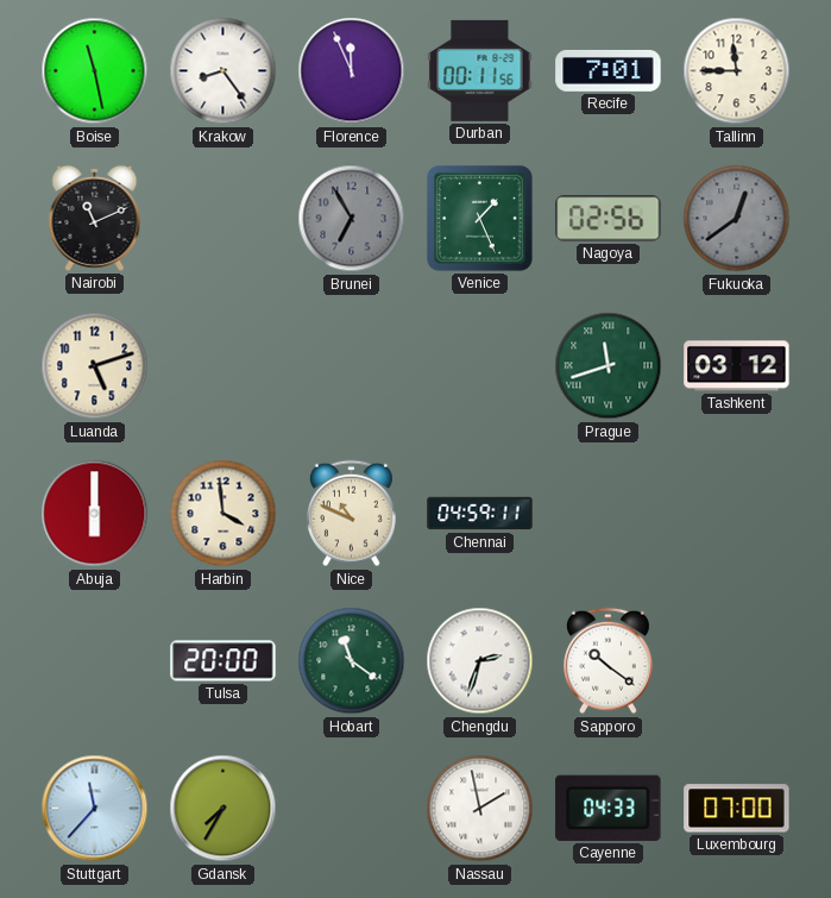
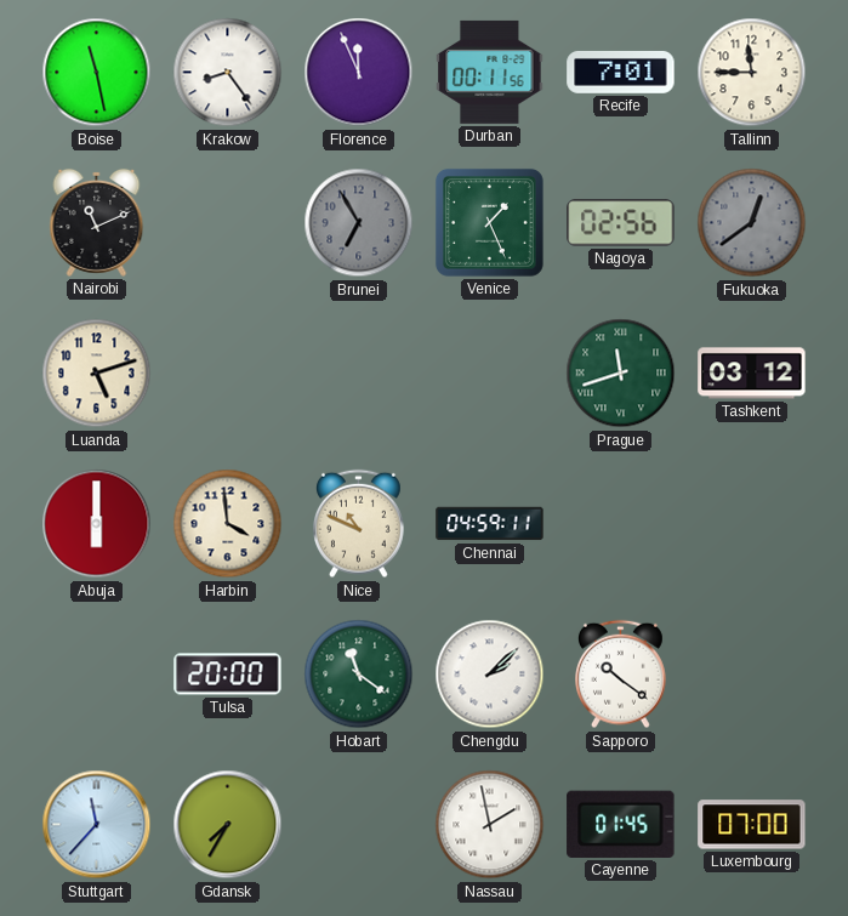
Chengdu: 2:33 -> 2:08 (490, 675)
Cayenne: 04:33 -> 01:45 (621, 824)
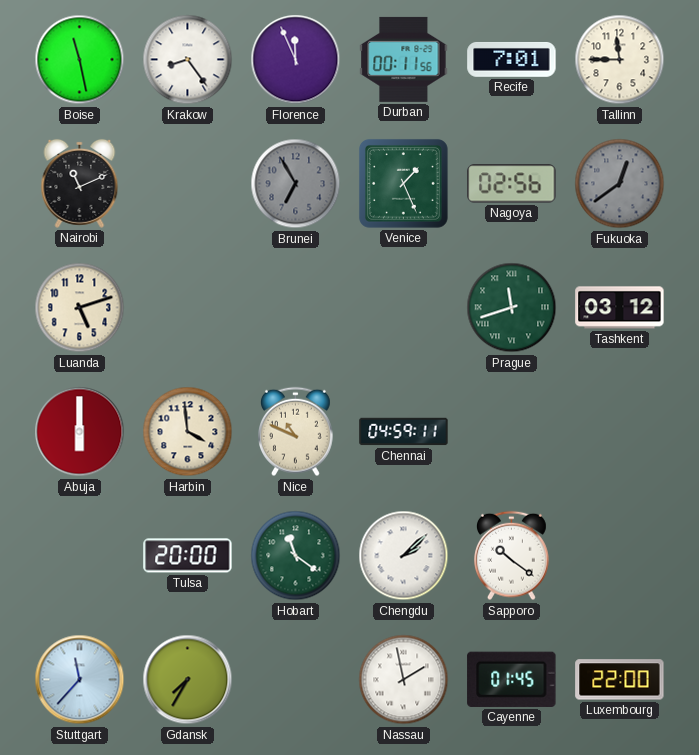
Luxembourg: 07:00 -> 22:00 (620, 680)
